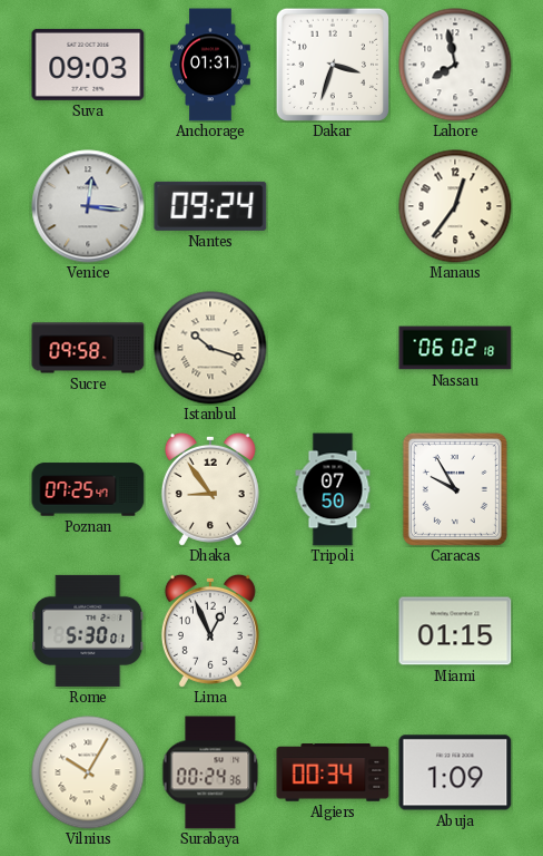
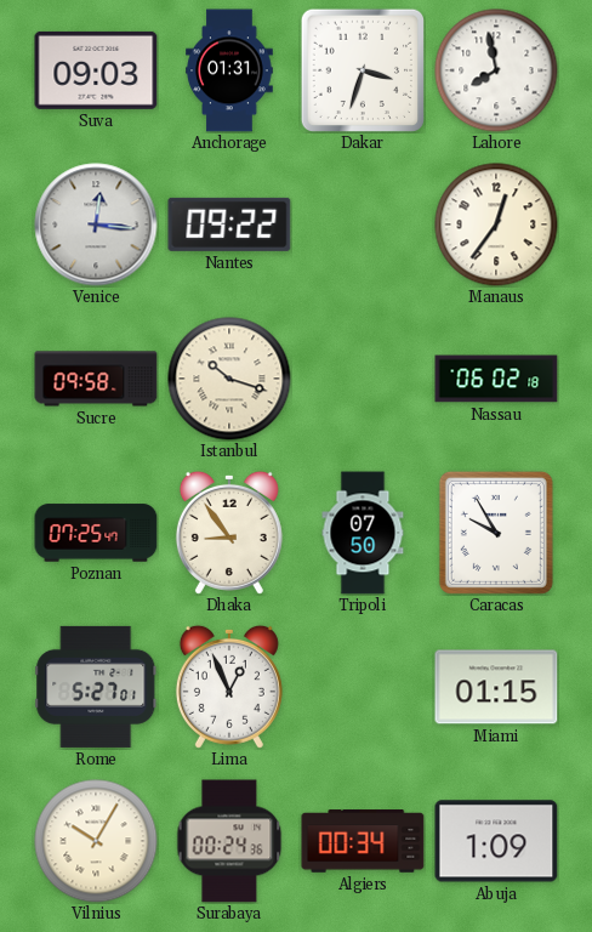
Nantes: 09:24 -> 09:22 (229, 225)
Rome: 5:30 -> 5:27 (96, 687)
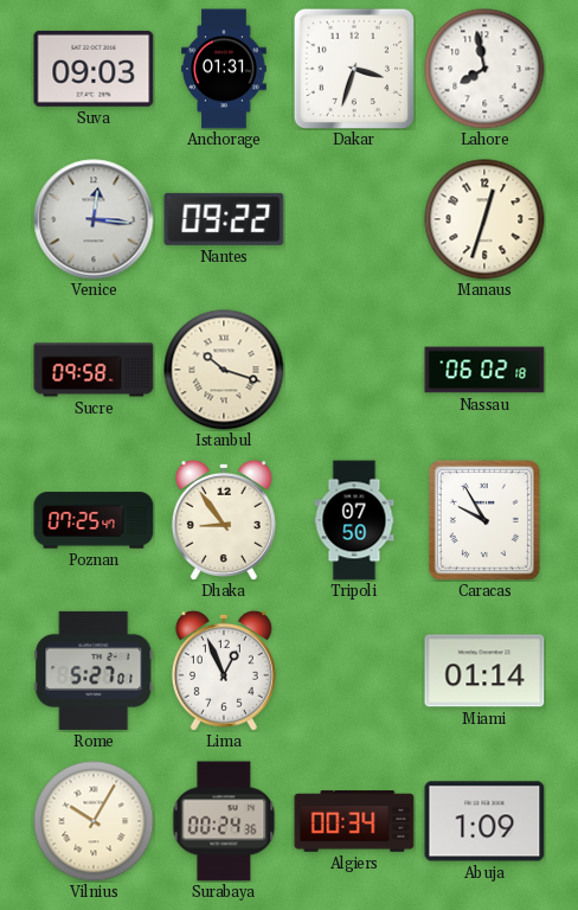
Manaus: 12:36 -> 12:33 (484, 219)
Miami: 01:15 -> 01:14 (484, 671)
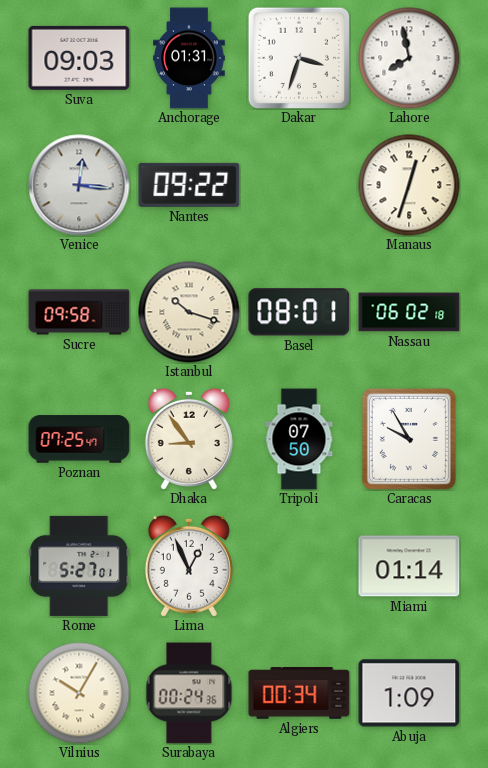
Basel: none -> 08:01 (299, 312)
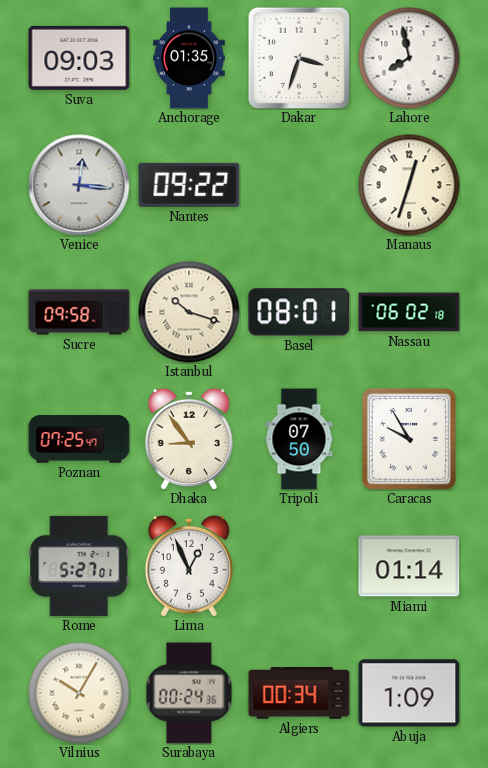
Anchorage: 01:31 -> 01:35 (189, 58)
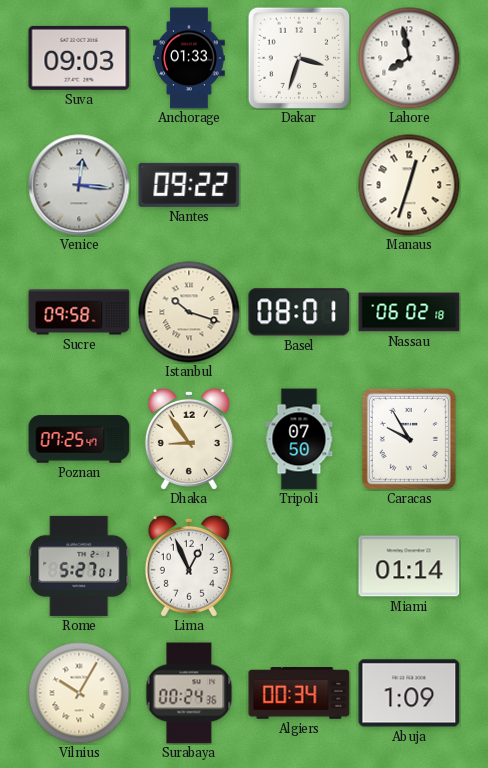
Anchorage: 01:35 -> 01:33 (189, 58)
